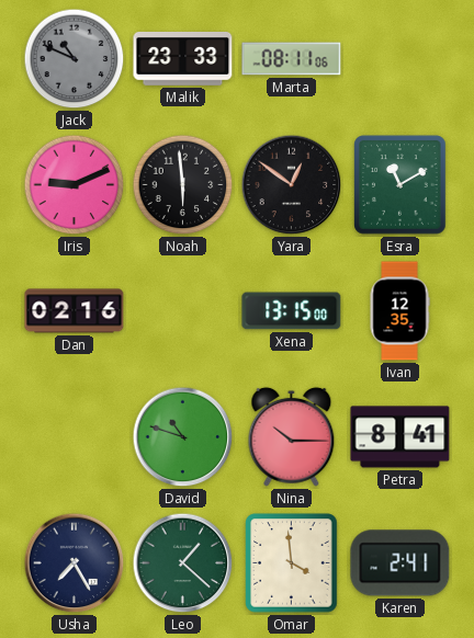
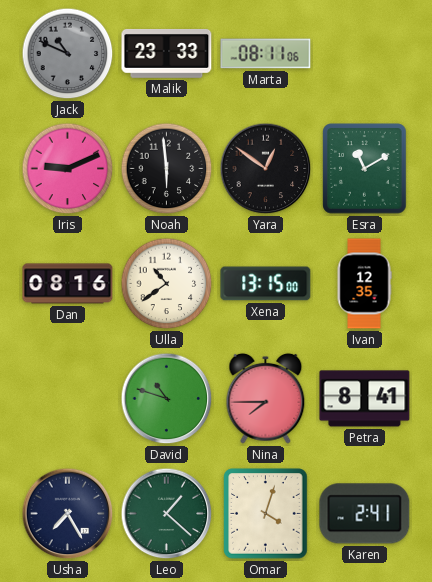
Dan: 02:16 -> 08:16 (68, 284)
Ulla: none -> 10:39 (167, 284)
Nina: 10:15 -> 7:45 (266, 398)
Omar: 3:59 -> 4:03 (266, 514)
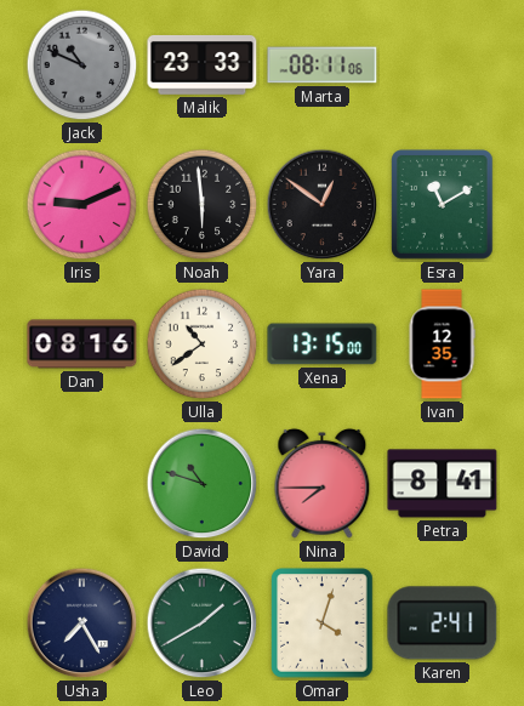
Leo: 1:22 -> 1:40 (203, 624)
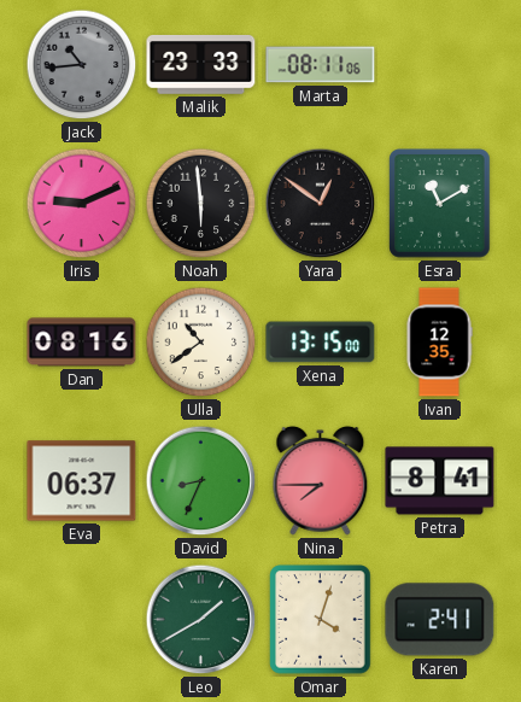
Jack: 10:49 -> 10:44 (82, 65)
Eva: none -> 06:37 (82, 481)
David: 10:48 -> 8:34 (201, 481)
Usha: 7:25 -> none (82, 624)
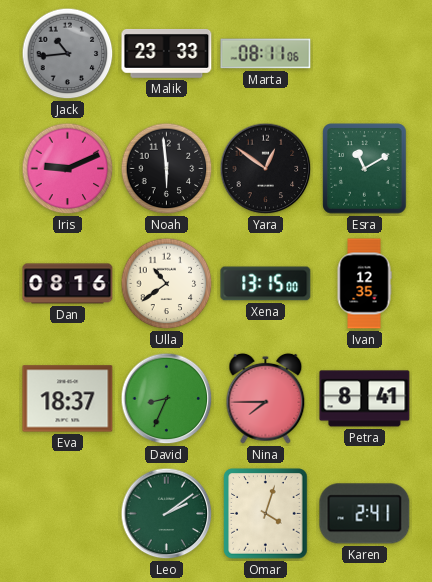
Eva: 06:37 -> 18:37 (68, 399)
Leo: 1:40 -> 2:09 (167, 514)
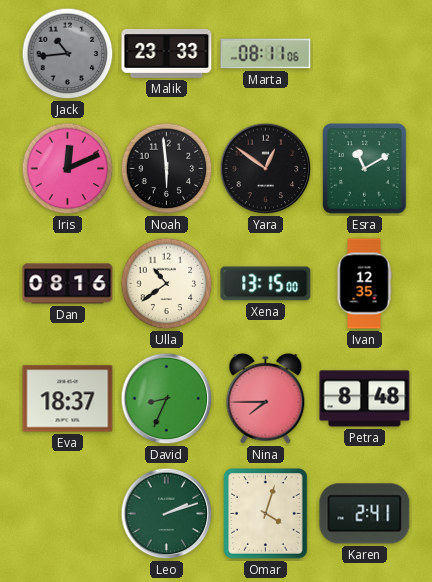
Iris: 9:11 -> 12:11 (68, 169)
Petra: 8:41 -> 8:48 (365, 399)
Leo: 2:09 -> 2:12 (167, 514)
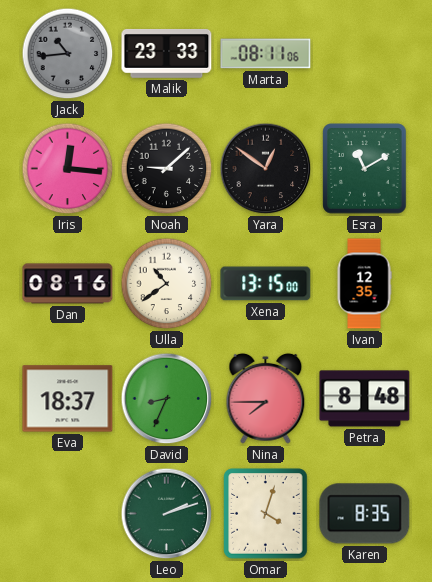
Iris: 12:11 -> 12:16 (68, 169)
Noah: 5:59 -> 9:08 (167, 169)
Karen: 2:41 -> 8:35 (365, 514)
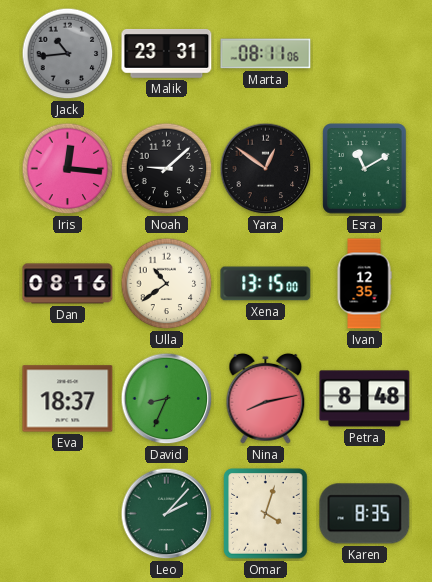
Malik: 23:33 -> 23:31 (167, 54)
Nina: 7:45 -> 8:13 (266, 398)
Leo: 2:12 -> 2:07 (167, 514)
